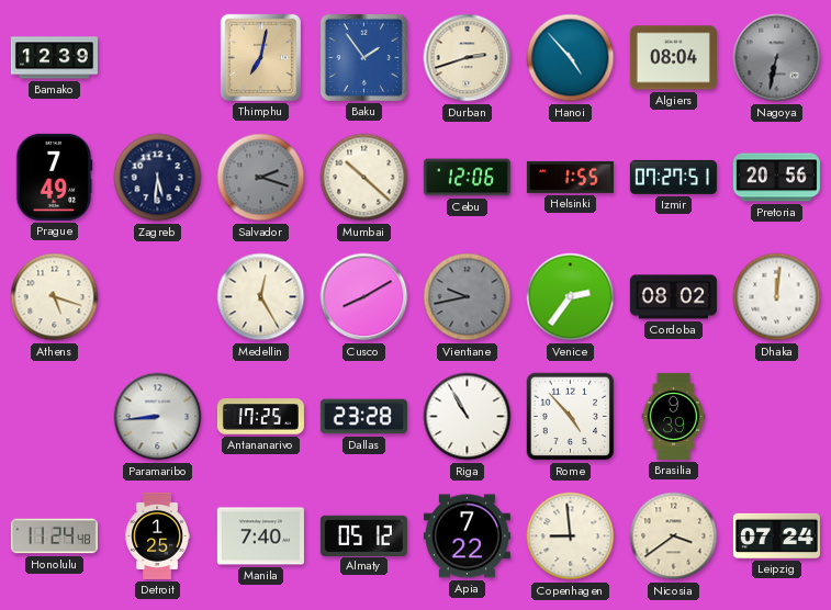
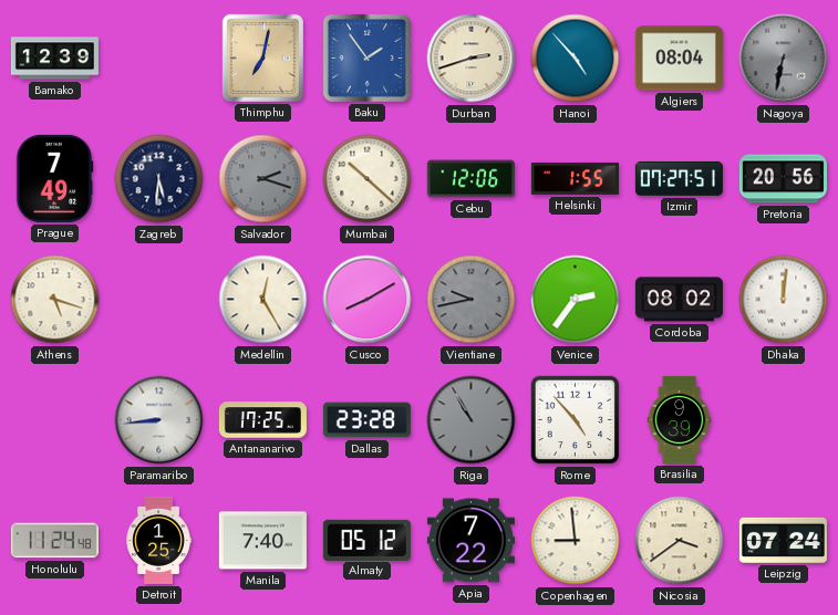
Riga dial: white -> grey (472, 420)
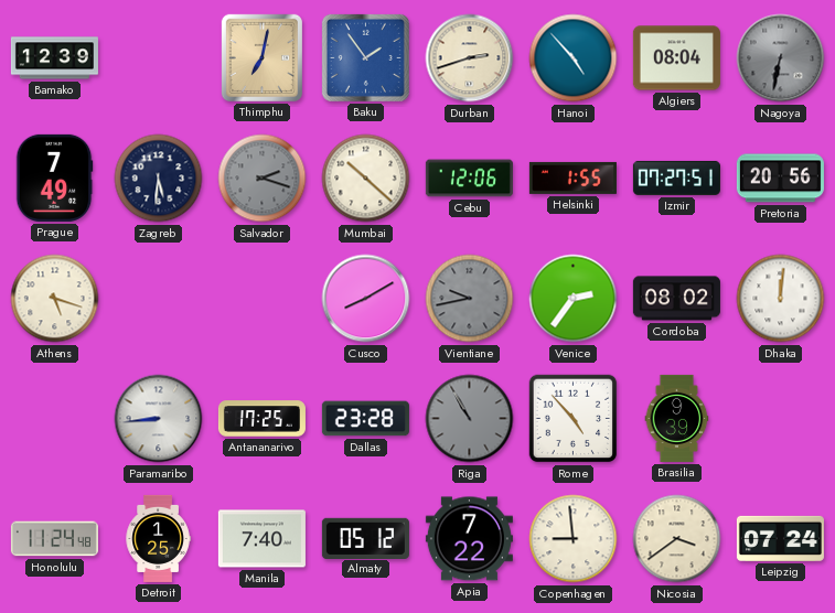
Medellin: 12:25 -> none (263, 300)
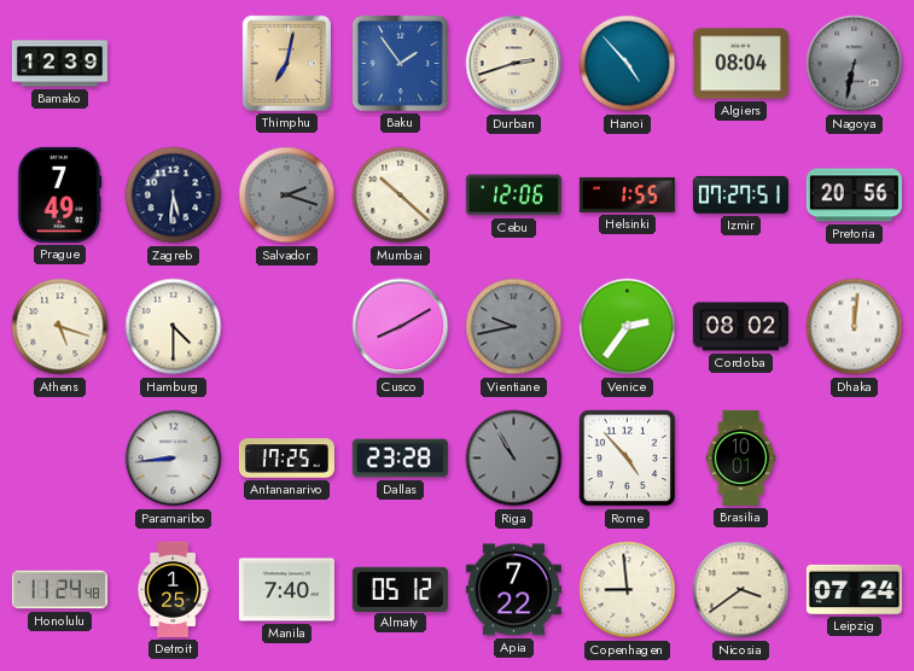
Hamburg: none -> 4:30 (174, 327)
Brasilia: 9:39 -> 10:01 (741, 457)
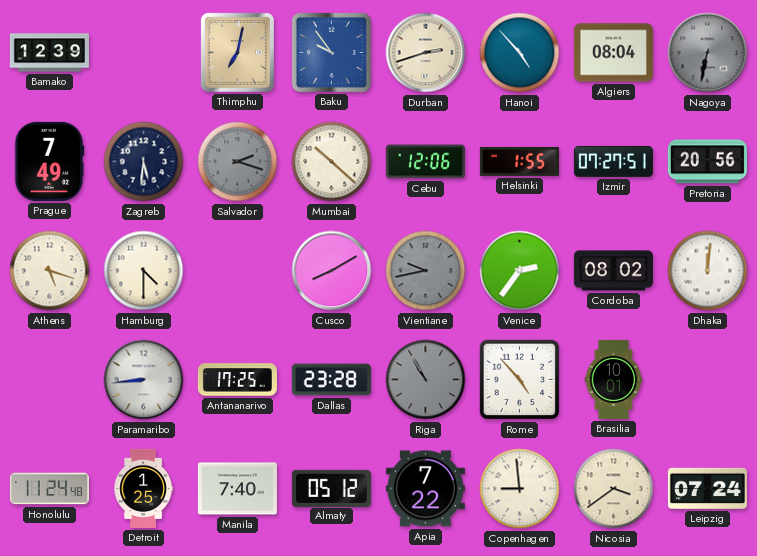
Baku: 1:54 -> 9:54 (331, 52)
